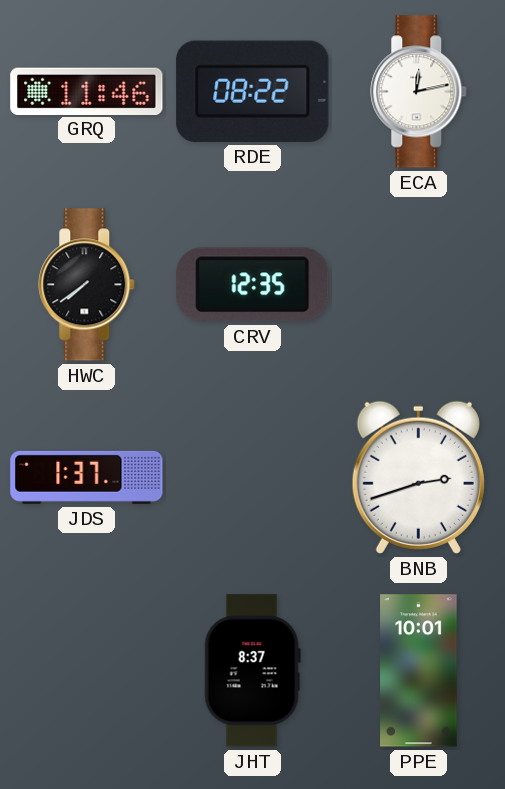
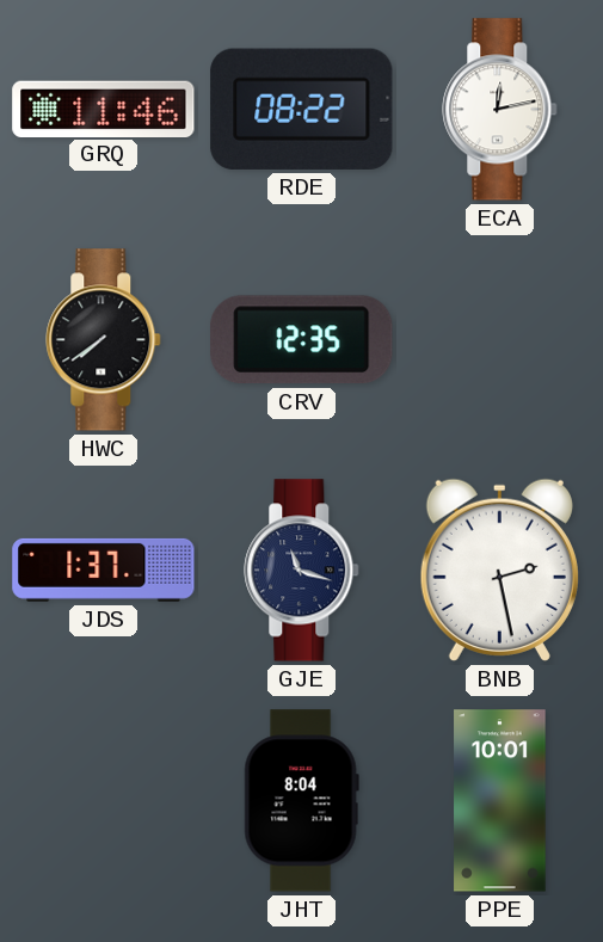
GJE: none -> 11:18 (302, 571)
BNB: 2:42 -> 2:28 (499, 569)
JHT: 8:37 -> 8:04 (301, 801)
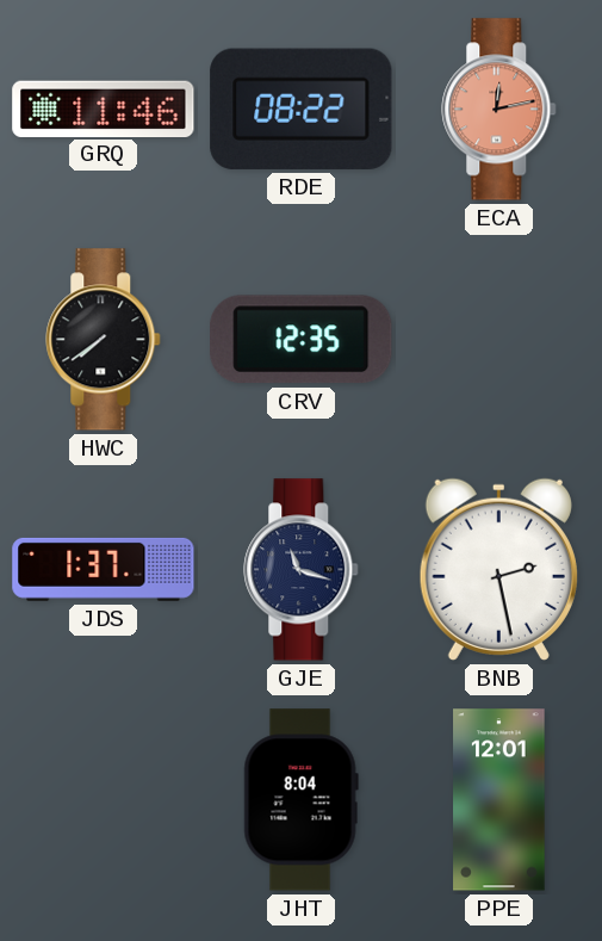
ECA dial: white -> salmon (499, 110)
PPE: 10:01 -> 12:01 (499, 800)
